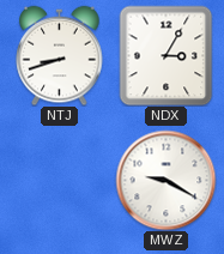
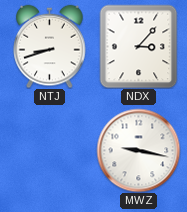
NDX: 3:05 -> 3:07 (139, 46)
MWZ: 9:20 -> 9:17 (138, 150)
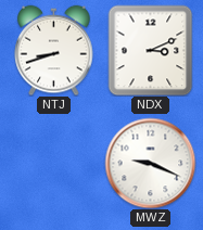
NDX: 3:07 -> 3:11 (151, 50)
MWZ: 9:17 -> 9:19 (150, 163)
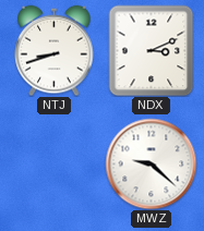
MWZ: 9:19 -> 9:22 (151, 163)
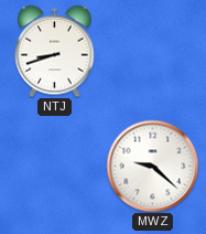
NDX: 3:11 -> none (152, 50)
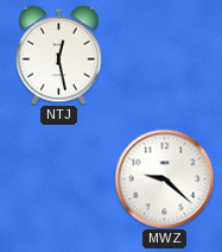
NTJ: 8:42 -> 12:28 (59, 55)
